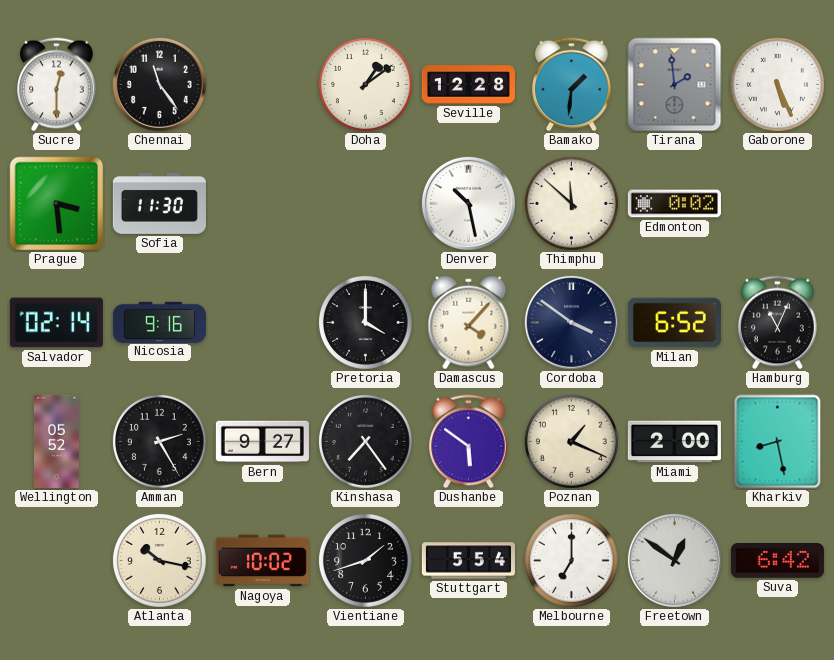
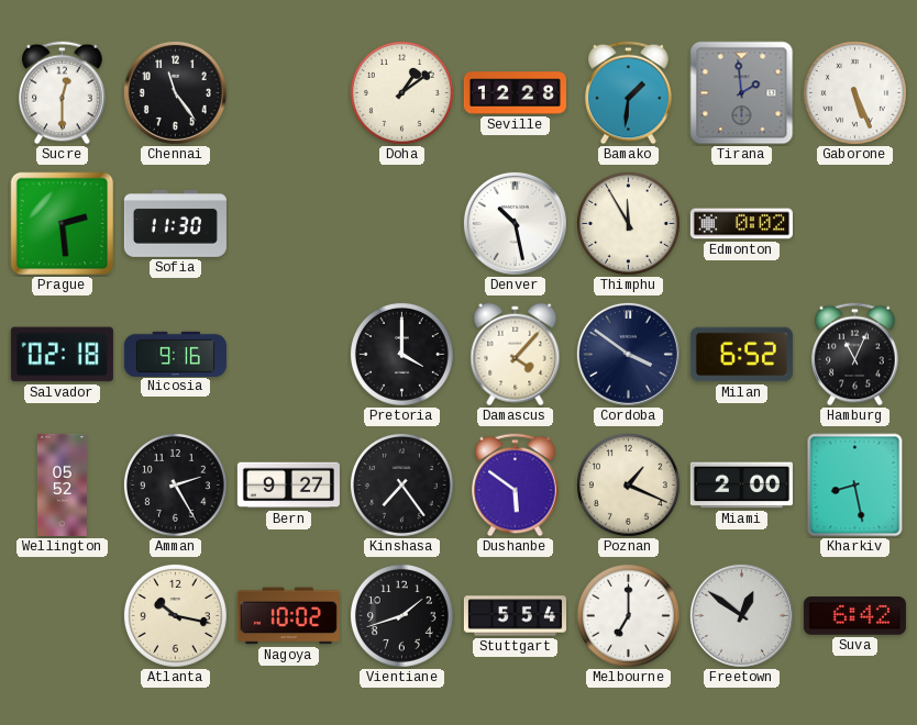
Prague: 3:29 -> 2:29 (63, 224)
Thimphu: 11:52 -> 11:55 (628, 223)
Salvador: 02:14 -> 02:18 (62, 355)
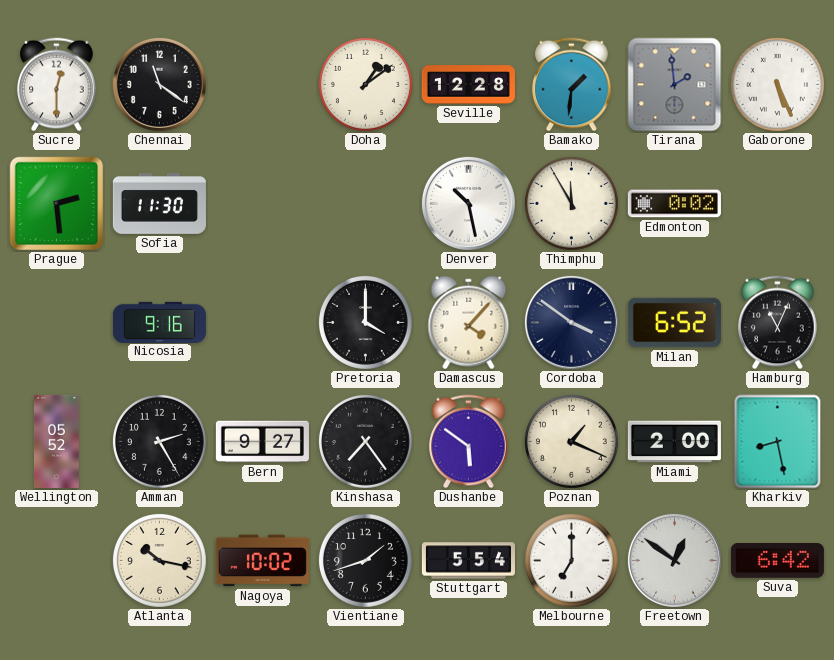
Chennai: 11:24 -> 11:21 (159, 84)
Salvador: 02:18 -> none (62, 355)
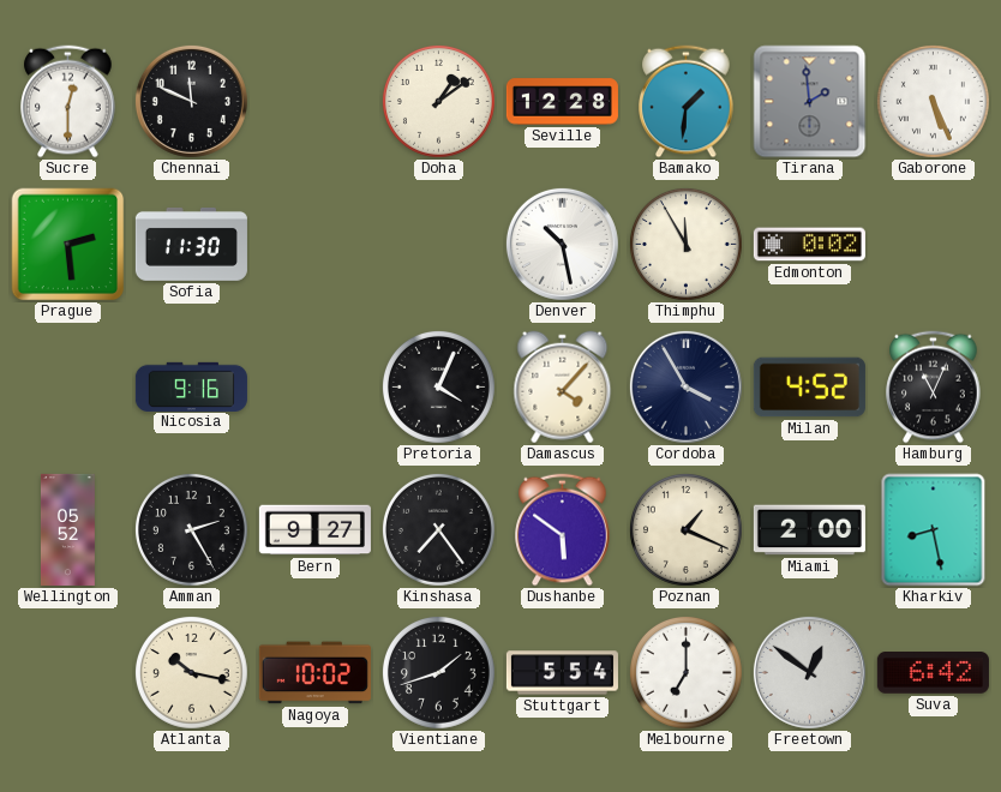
Chennai: 11:21 -> 11:49 (191, 101)
Pretoria: 4:00 -> 4:04 (438, 386)
Cordoba: 3:51 -> 3:55 (685, 386)
Milan: 6:52 -> 4:52 (809, 388)
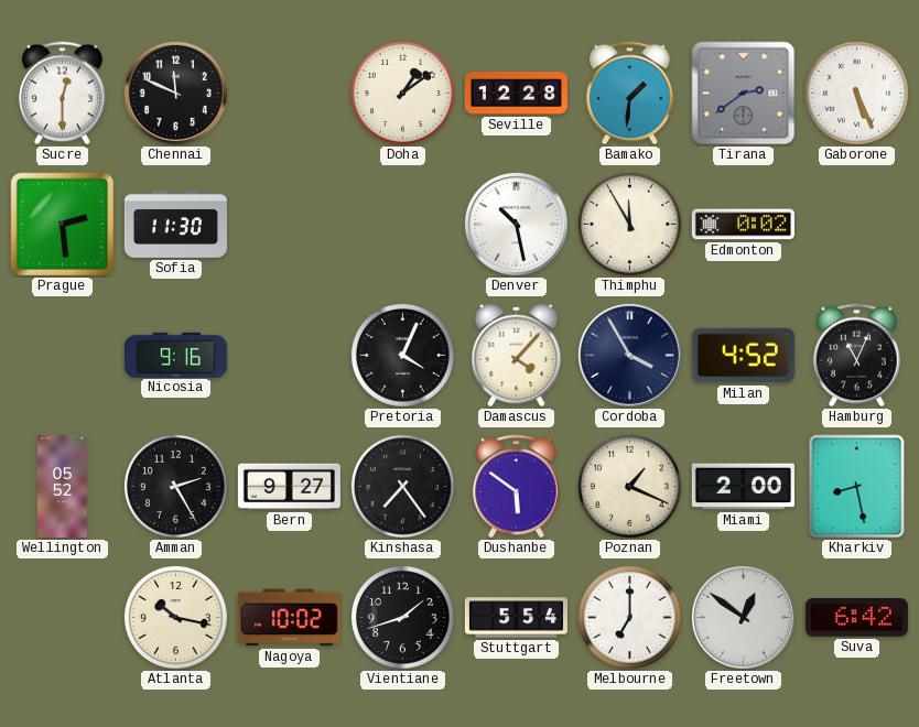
Tirana: 1:59 -> 2:39 (744, 94)
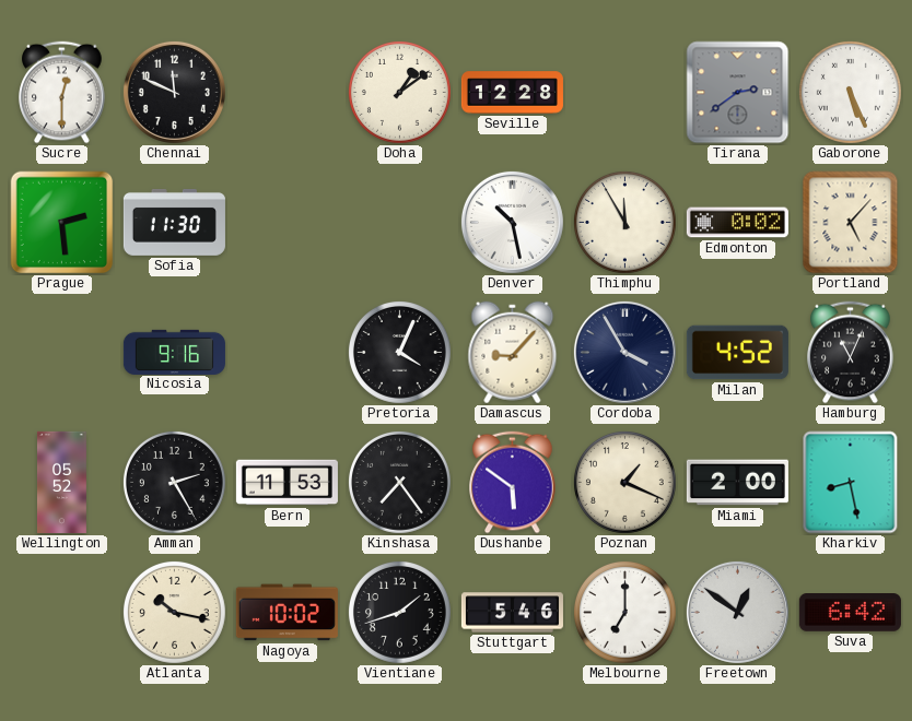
Bamako: 1:31 -> none (630, 94)
Portland: none -> 5:07 (851, 223)
Damascus: 4:07 -> 9:07 (513, 353)
Bern: 9:27 -> 11:53 (287, 483)
Stuttgart: 5:54 -> 5:46 (512, 613)
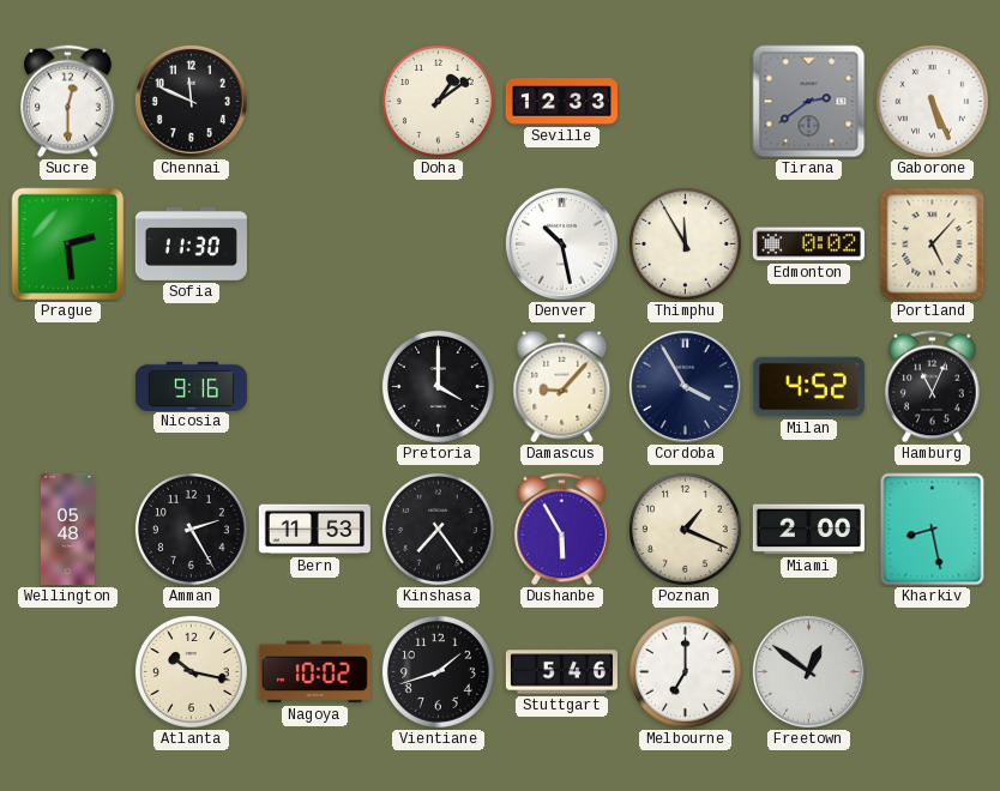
Seville: 12:28 -> 12:33 (561, 102)
Pretoria: 4:04 -> 4:00 (438, 386)
Wellington: 05:52 -> 05:48 (67, 529)
Dushanbe: 5:51 -> 5:55 (562, 530)
Suva: 6:42 -> none (850, 613)
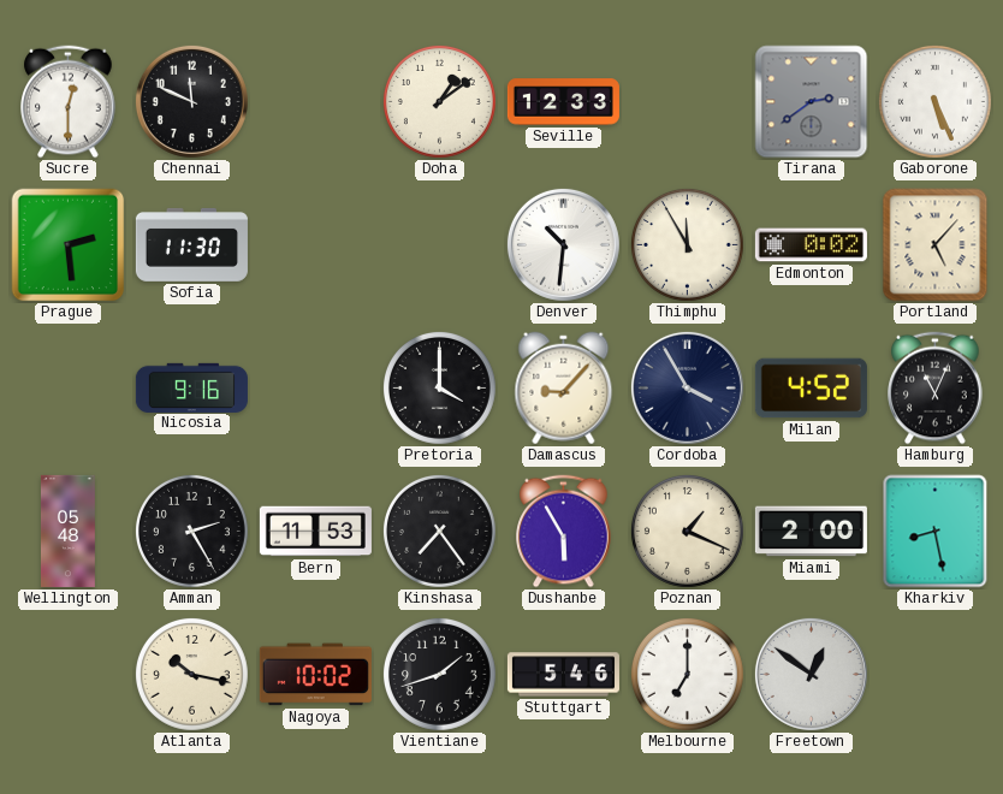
Denver: 10:28 -> 10:31 (563, 244)
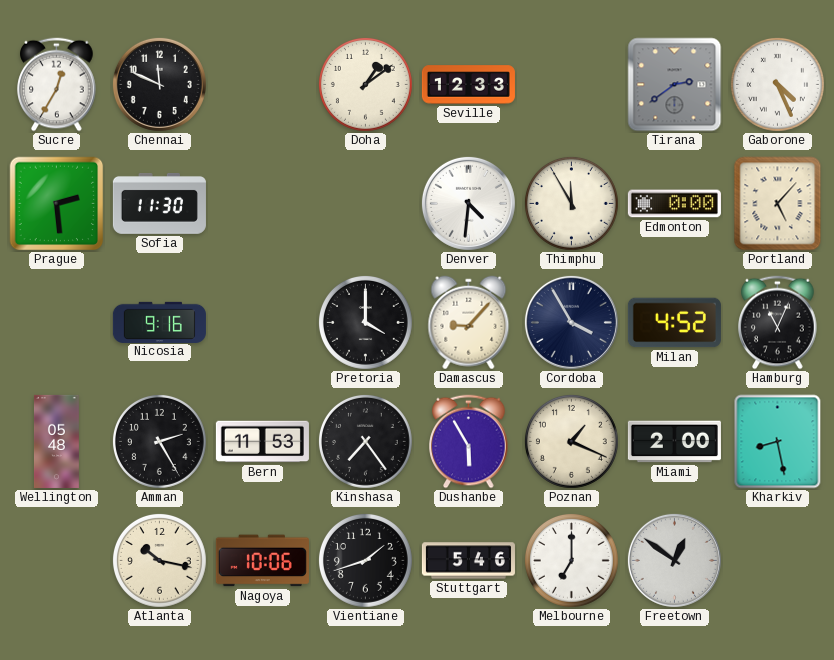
Sucre: 12:30 -> 12:35 (57, 85)
Gaborone: 5:26 -> 4:26 (777, 84)
Denver: 10:31 -> 4:31 (468, 203)
Edmonton: 0:02 -> 0:00 (674, 204)
Nagoya: 10:02 -> 10:06 (262, 561)
